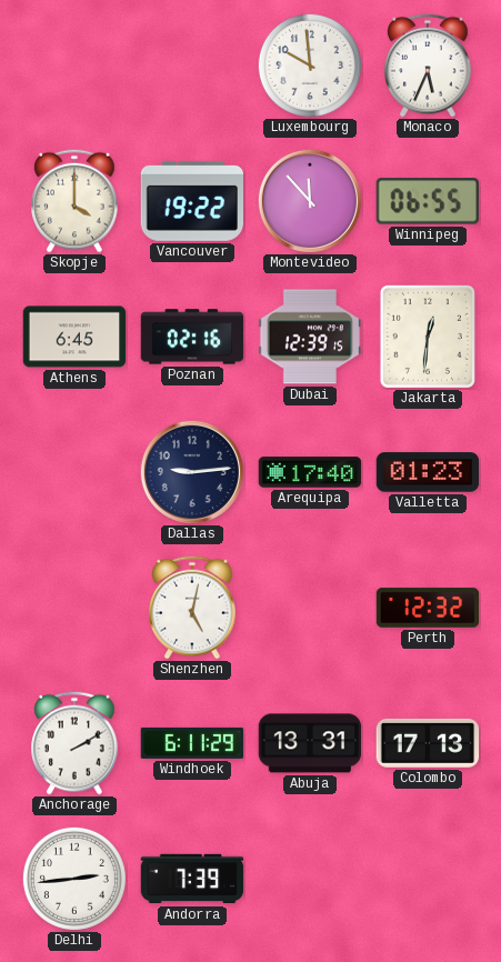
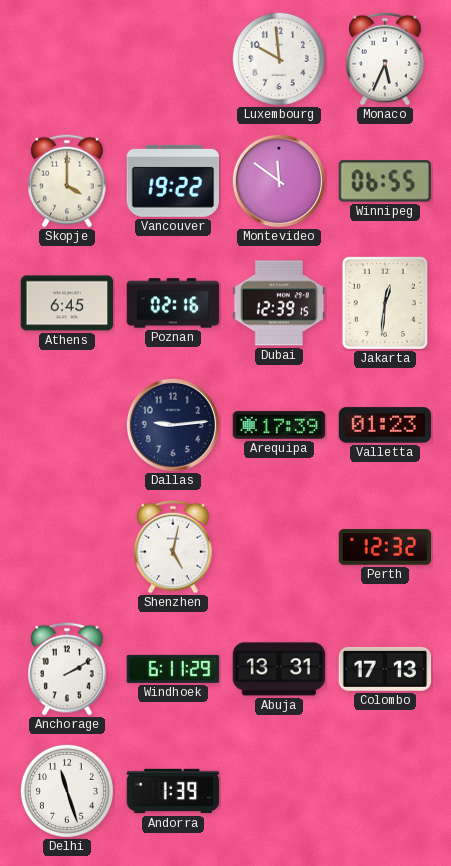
Montevideo: 11:53 -> 11:51 (279, 181)
Arequipa: 17:40 -> 17:39 (279, 425)
Delhi: 2:44 -> 11:27 (67, 791)
Andorra: 7:39 -> 1:39 (173, 791)
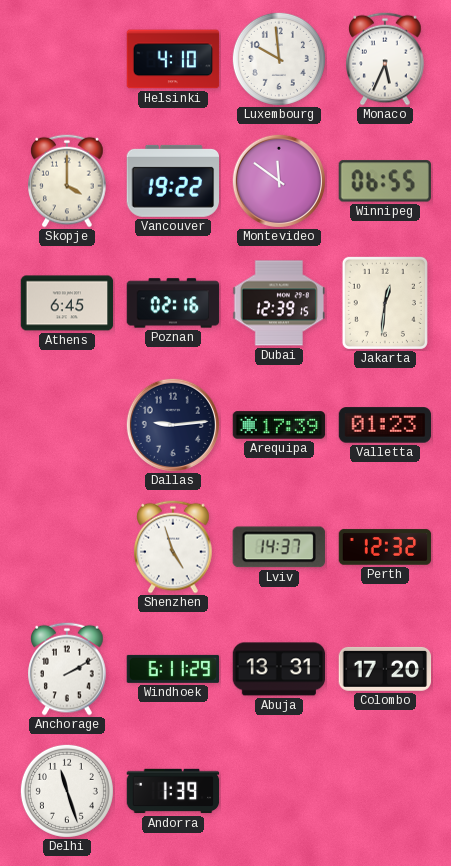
Helsinki: none -> 4:10 (173, 59)
Shenzhen: 5:02 -> 4:57 (173, 547)
Lviv: none -> 14:37 (279, 547)
Colombo: 17:13 -> 17:20 (385, 669)
